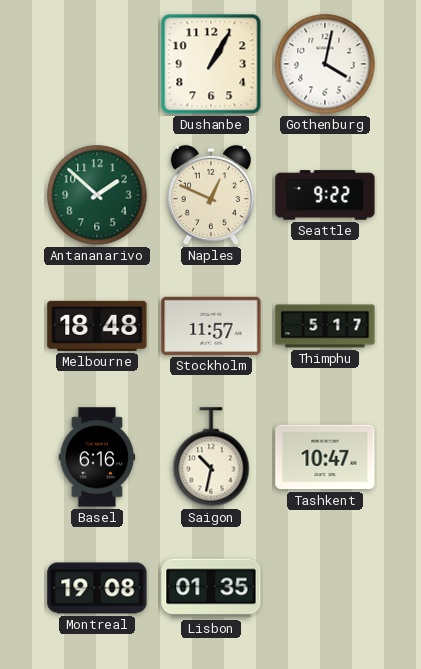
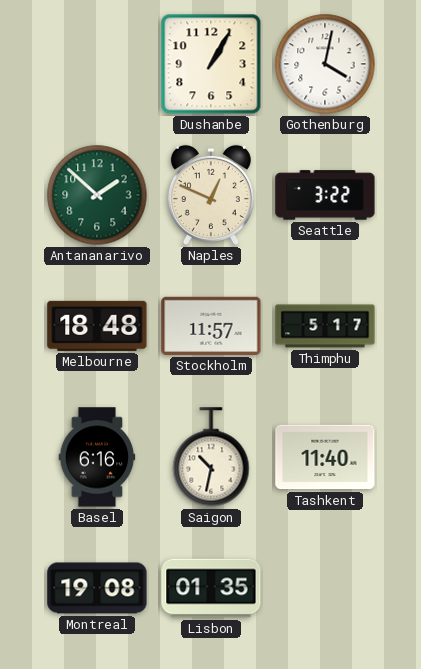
Seattle: 9:22 -> 3:22 (325, 195)
Tashkent: 10:47 -> 11:40 (325, 457)
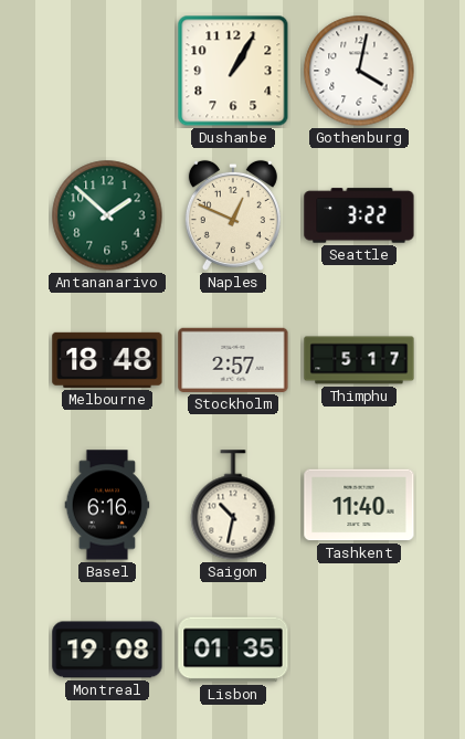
Stockholm: 11:57 -> 2:57 (233, 360)
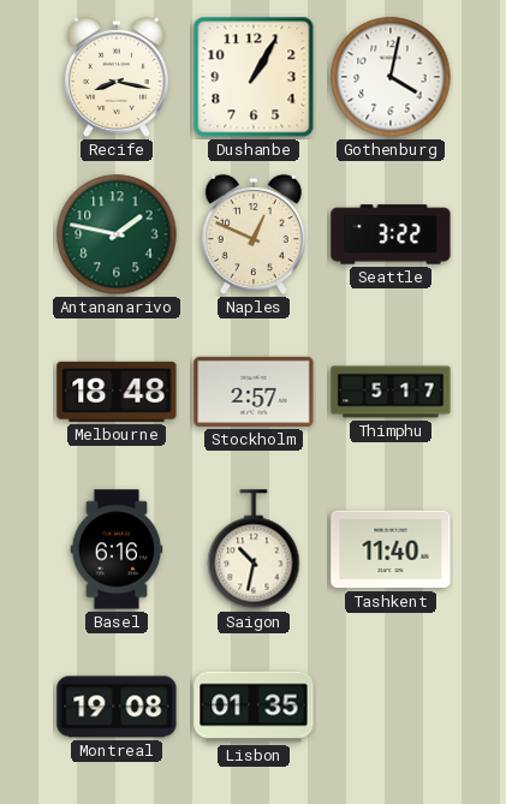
Recife: none -> 8:17 (117, 77)
Antananarivo: 1:52 -> 1:47 (117, 234)
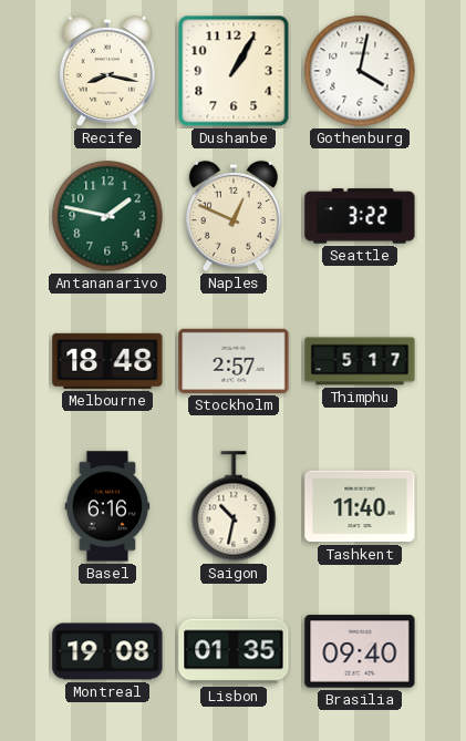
Brasilia: none -> 09:40 (360, 651)
